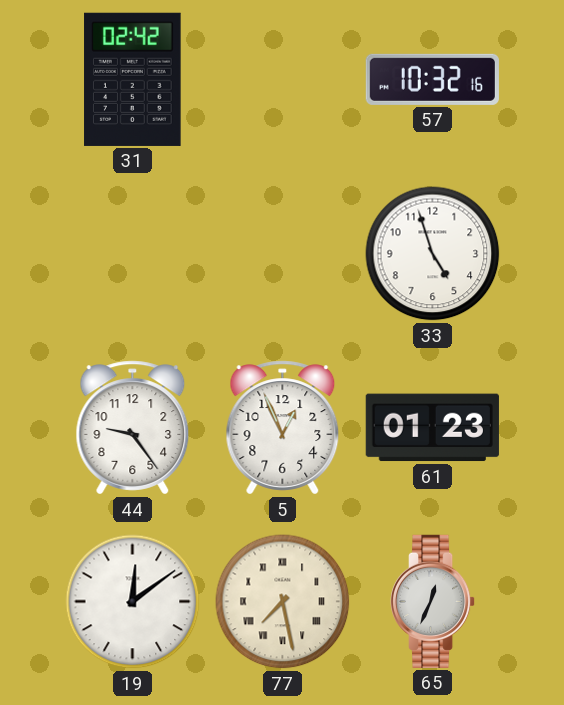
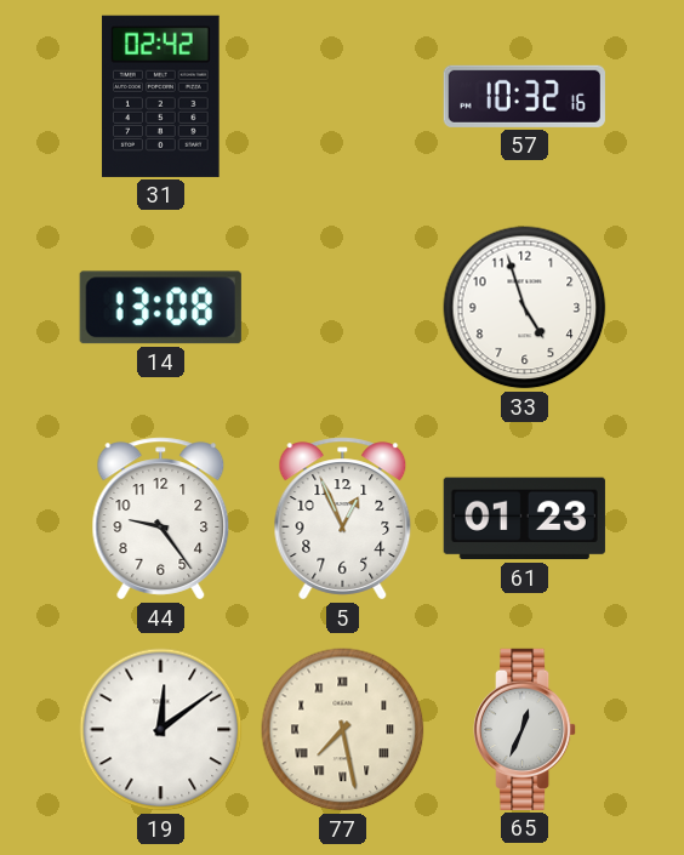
14: none -> 13:08 (160, 308)
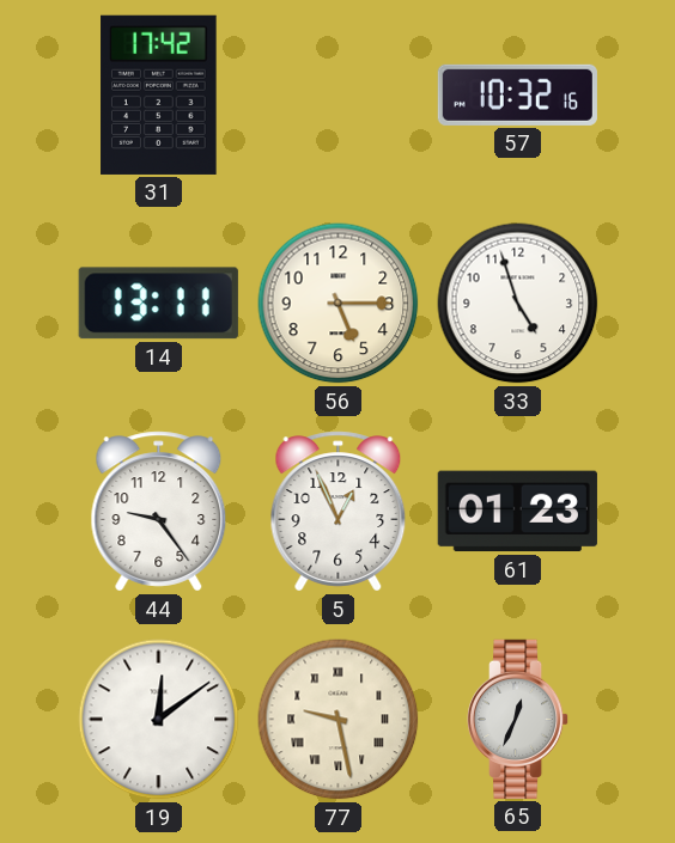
31: 02:42 -> 17:42 (159, 94)
14: 13:08 -> 13:11 (158, 304)
56: none -> 5:15 (339, 304)
77: 7:28 -> 9:28 (339, 720)
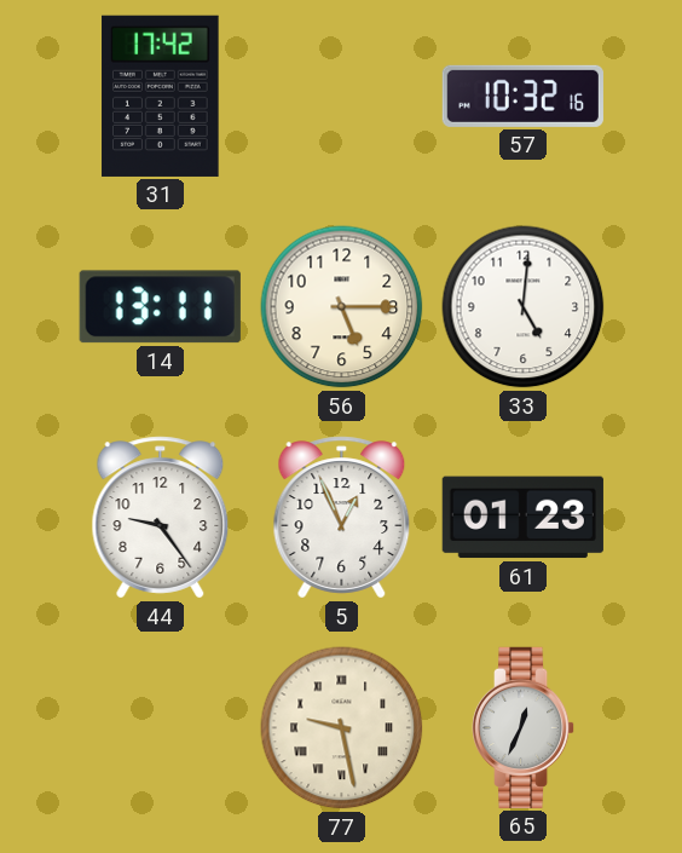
33: 4:57 -> 5:01 (524, 307)
19: 12:09 -> none (159, 720)
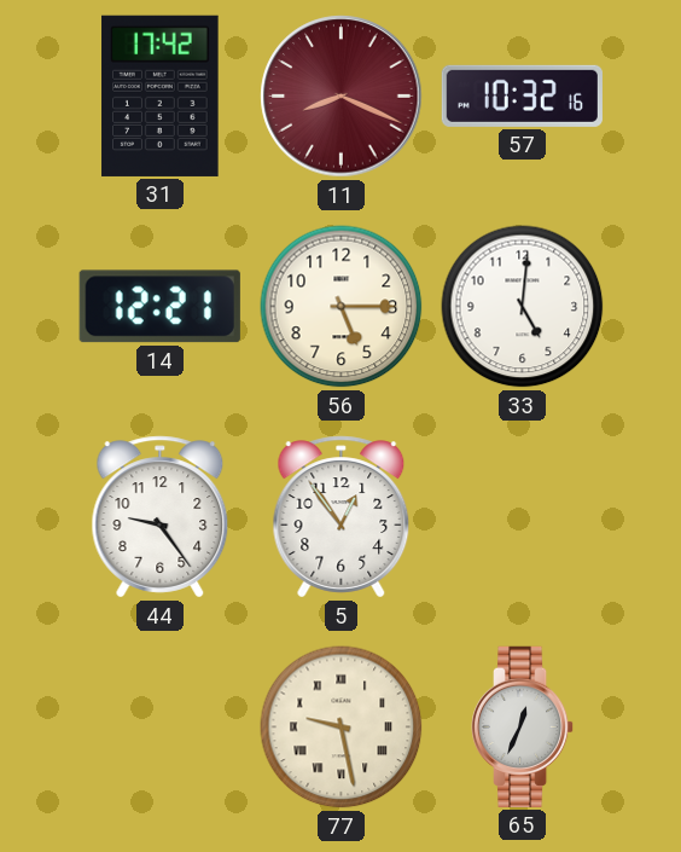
11: none -> 8:19 (342, 97)
14: 13:11 -> 12:21 (159, 307)
5: 12:56 -> 12:54 (342, 517)
61: 01:23 -> none (522, 518)
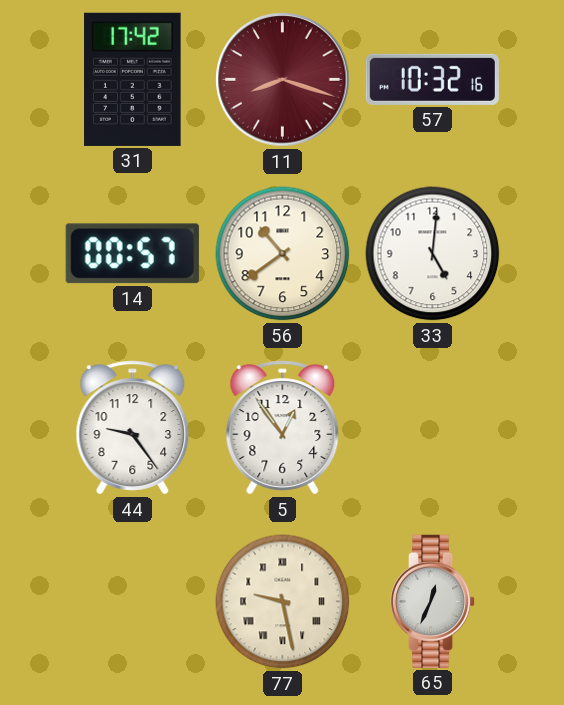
11: 8:19 -> 8:18 (283, 80)
14: 12:21 -> 00:57 (132, 254)
56: 5:15 -> 10:39 (283, 254)
